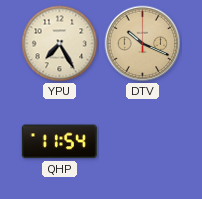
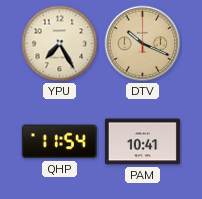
PAM: none -> 10:41 (142, 142)
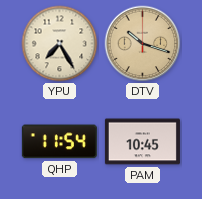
DTV: 10:19 -> 10:18 (143, 44)
PAM: 10:41 -> 10:45 (142, 142)
